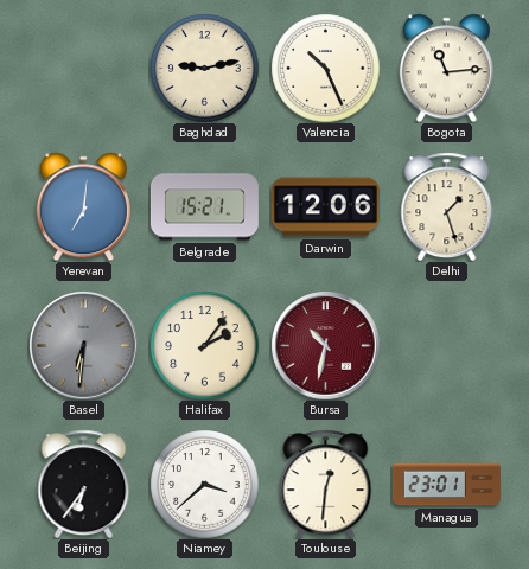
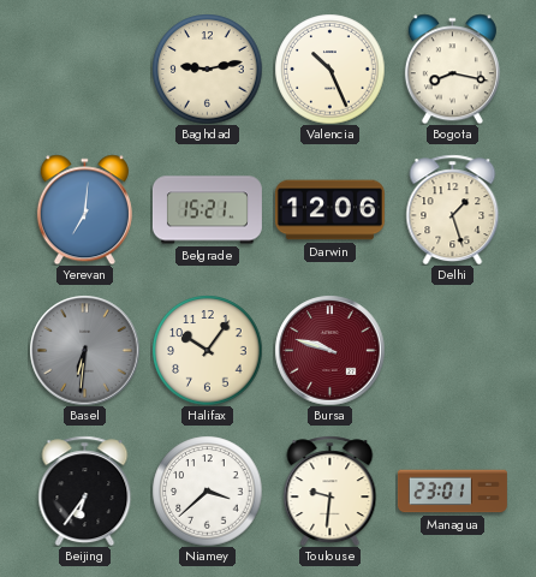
Bogota: 11:14 -> 8:17 (452, 69)
Halifax: 2:06 -> 10:06 (207, 350)
Bursa: 10:32 -> 9:48 (329, 350)
Toulouse: 12:31 -> 9:31 (330, 490)
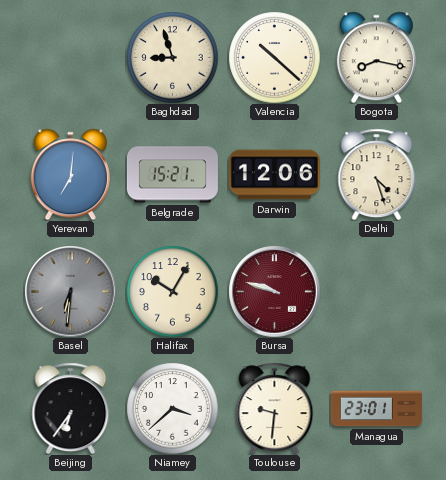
Baghdad: 9:13 -> 8:57 (172, 57)
Valencia: 10:26 -> 10:22 (274, 57)
Delhi: 1:27 -> 4:27 (377, 174)
Halifax: 10:06 -> 10:05 (172, 291)
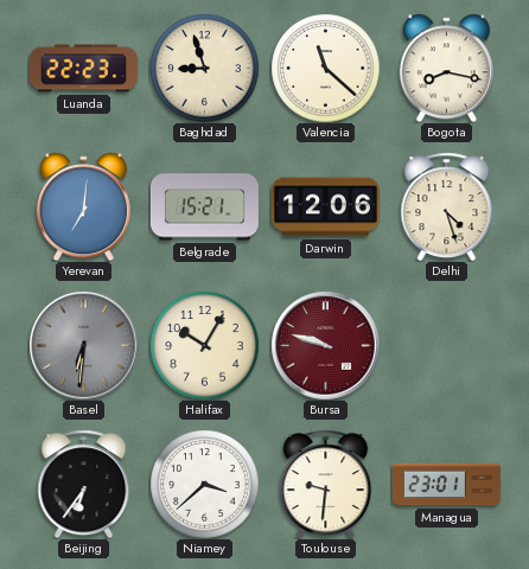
Luanda: none -> 22:23 (83, 69)
Valencia: 10:22 -> 11:22 (325, 68)
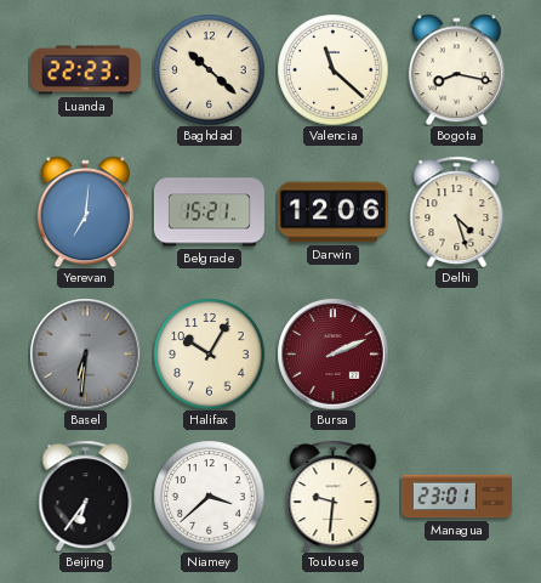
Baghdad: 8:57 -> 10:22 (209, 69)
Bursa: 9:48 -> 2:11 (332, 353)
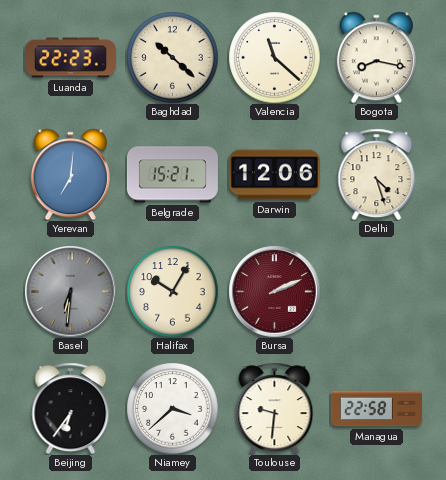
Managua: 23:01 -> 22:58 (376, 409)
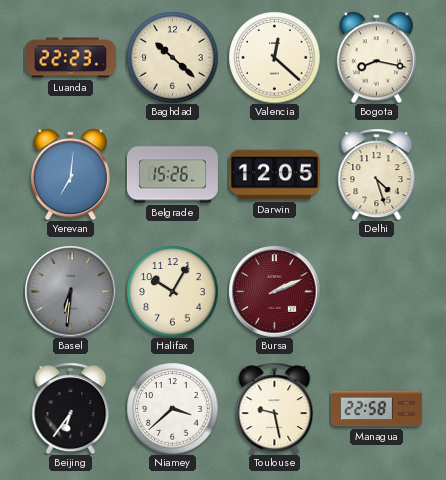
Valencia: 11:22 -> 12:22 (274, 57)
Belgrade: 15:21 -> 15:26 (172, 175)
Darwin: 12:06 -> 12:05 (274, 175)
Toulouse: 9:31 -> 9:28 (275, 408)
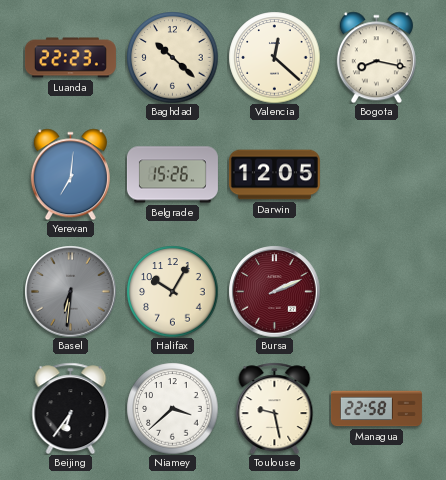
Delhi: 4:27 -> none (377, 174)
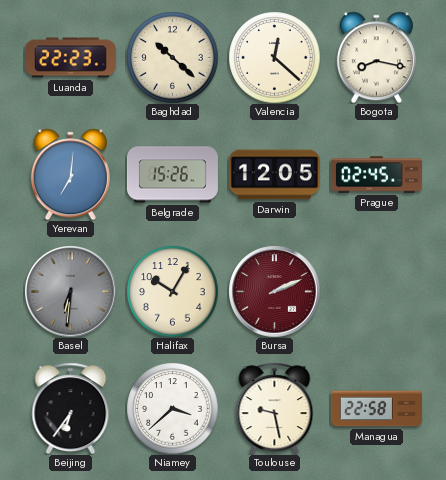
Prague: none -> 02:45 (376, 175)
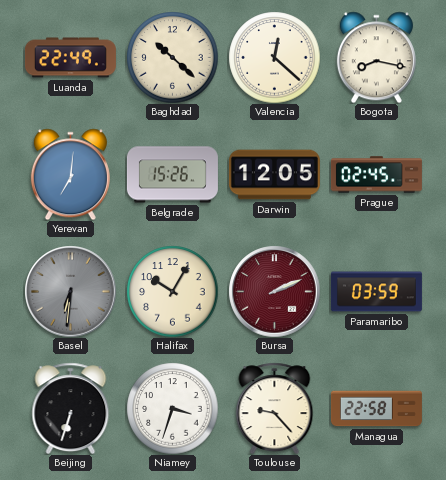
Luanda: 22:23 -> 22:49 (70, 58)
Paramaribo: none -> 03:59 (376, 292)
Beijing: 6:36 -> 6:33 (71, 408)
Niamey: 3:38 -> 3:33 (172, 408)
Toulouse: 9:28 -> 9:23 (275, 408)
